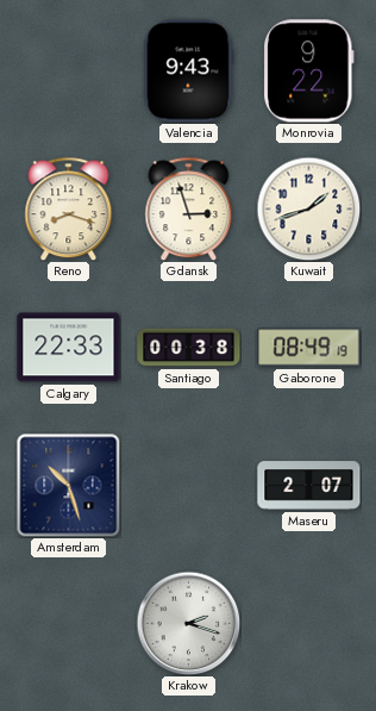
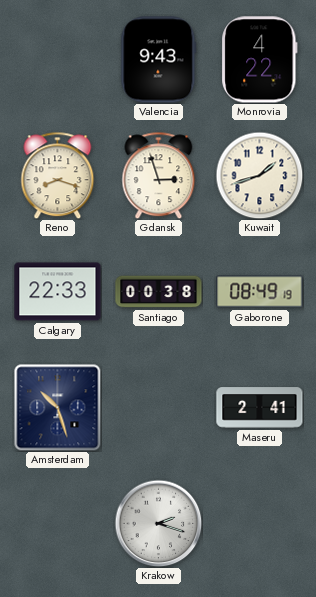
Monrovia: 9:22 -> 4:22 (260, 60)
Maseru: 2:07 -> 2:41 (260, 408)
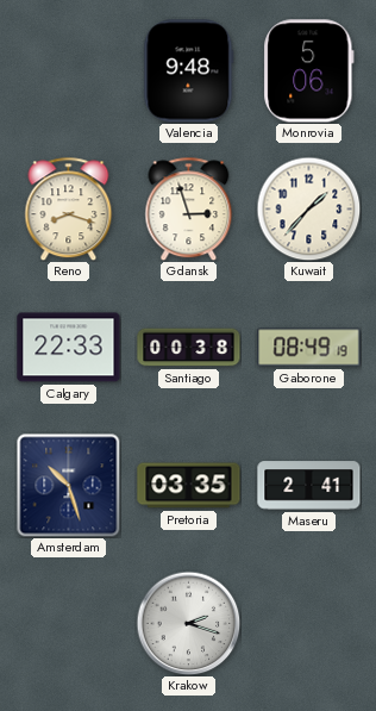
Valencia: 9:43 -> 9:48 (189, 71)
Monrovia: 4:22 -> 5:06 (309, 71)
Kuwait: 1:42 -> 1:37 (308, 208)
Pretoria: none -> 03:35 (189, 486)
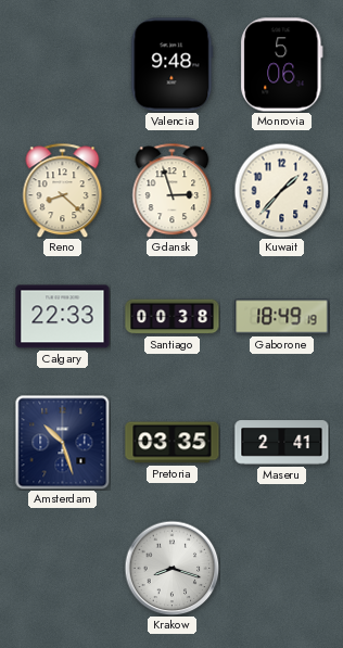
Reno: 8:18 -> 8:22 (63, 190)
Gaborone: 08:49 -> 18:49 (282, 317)
Krakow: 2:18 -> 8:18 (171, 568)
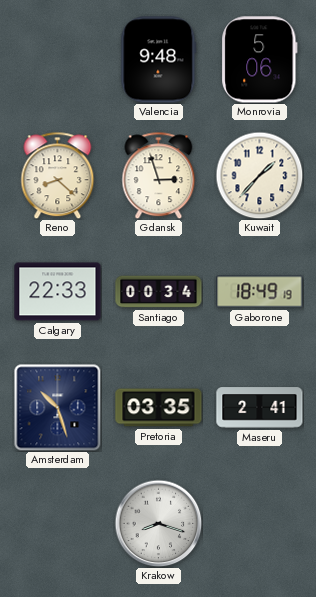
Santiago: 00:38 -> 00:34 (159, 292)
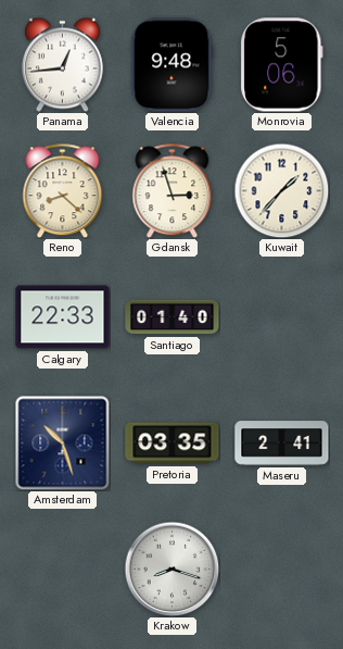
Panama: none -> 12:44 (62, 64)
Santiago: 00:34 -> 01:40 (173, 317)
Gaborone: 18:49 -> none (260, 292)
